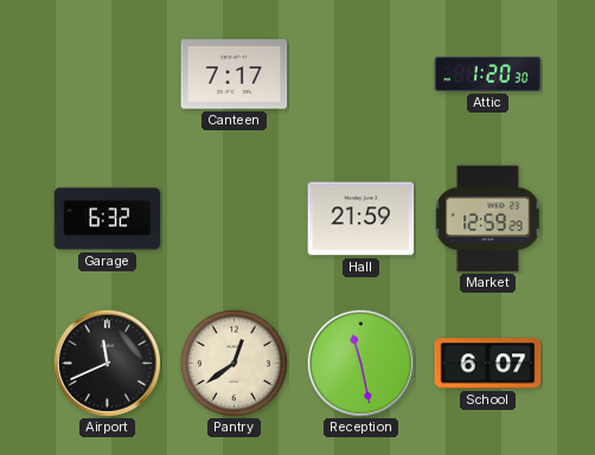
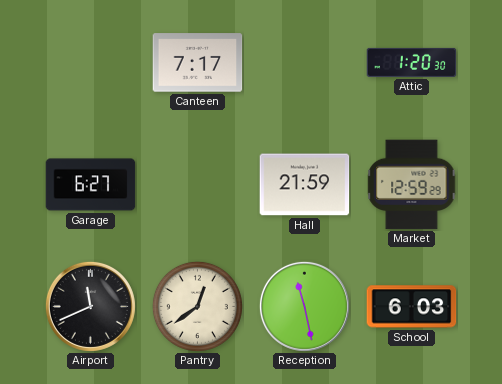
Garage: 6:32 -> 6:27 (91, 185)
School: 6:07 -> 6:03 (412, 307)
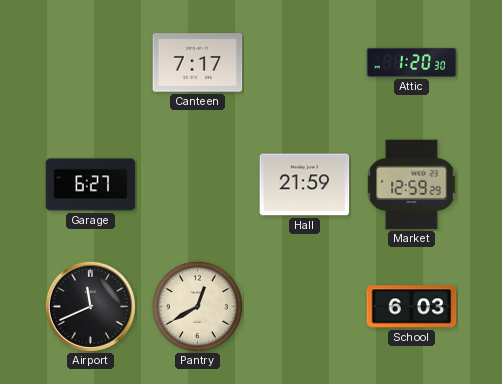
Pantry: 12:39 -> 12:40 (197, 306)
Reception: 11:28 -> none (304, 306)
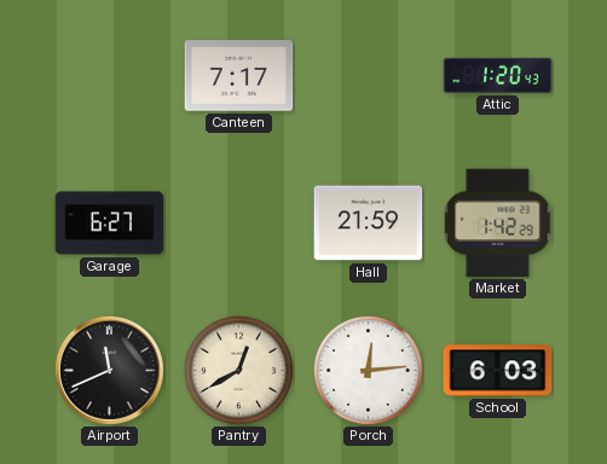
Attic: 1:20:30 -> 1:20:43 (498, 75)
Market: 12:59 -> 1:42 (498, 224)
Porch: none -> 12:14 (368, 370)
